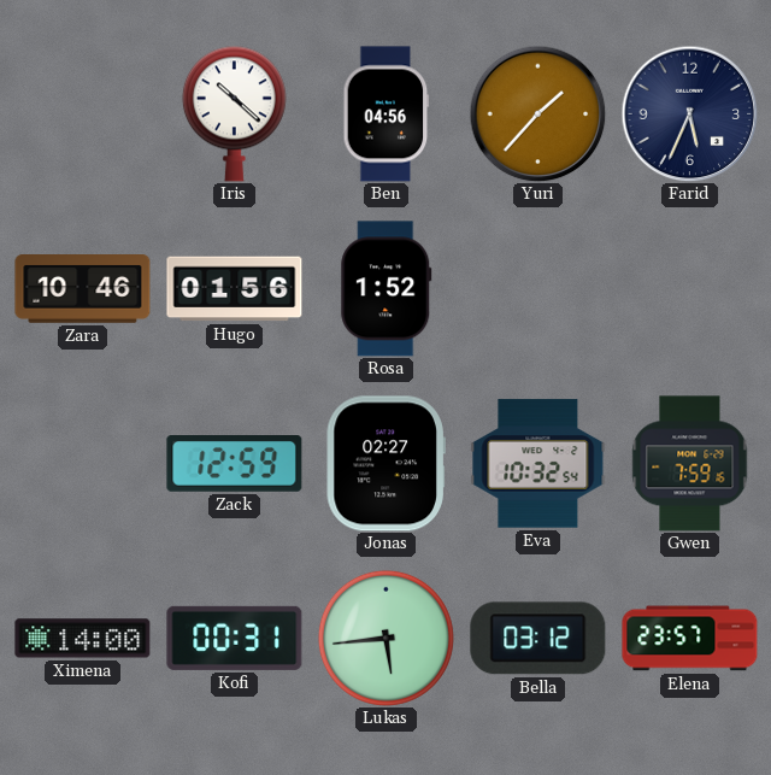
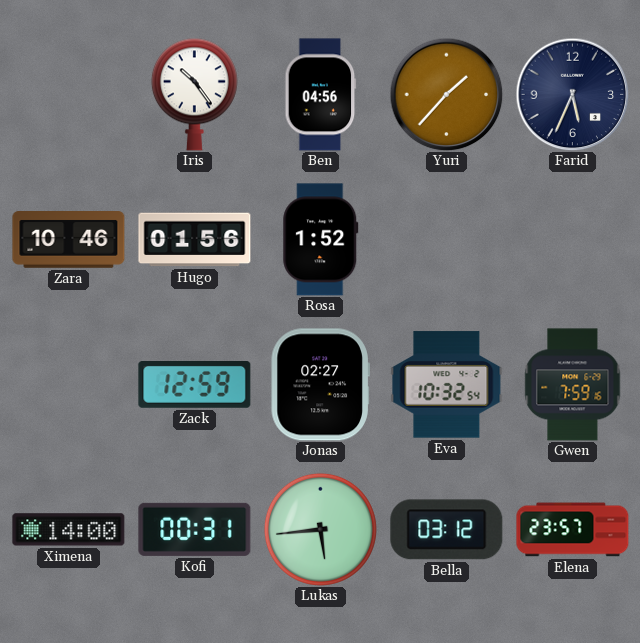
Iris: 10:22 -> 10:24 (194, 94)
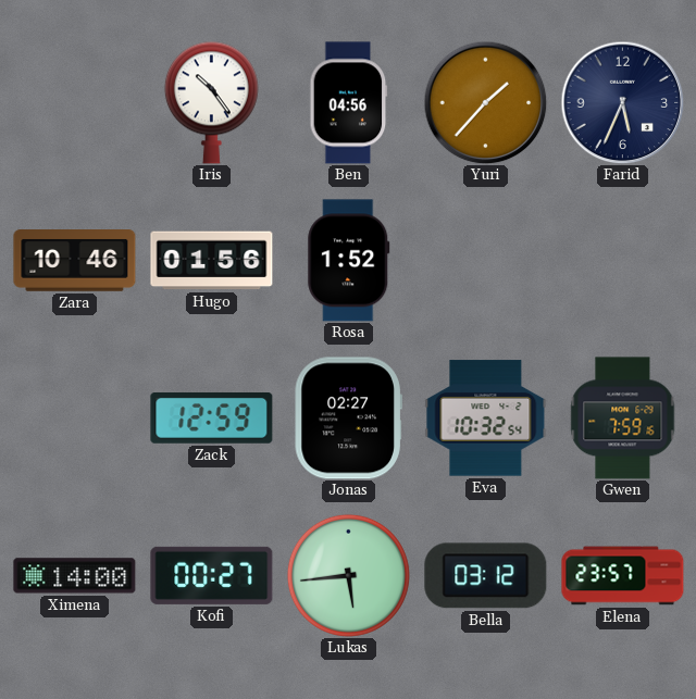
Kofi: 00:31 -> 00:27 (212, 575)
